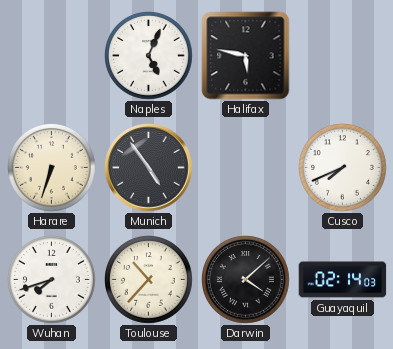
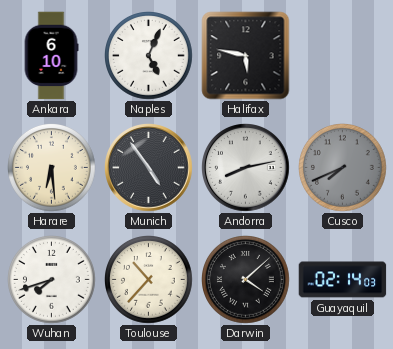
Ankara: none -> 6:10 (51, 56)
Harare: 6:33 -> 6:29 (52, 168)
Andorra: none -> 8:13 (246, 168)
Cusco dial: white -> grey (343, 168)
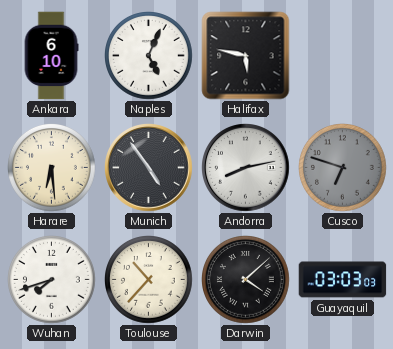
Cusco: 7:41 -> 6:48 (343, 168)
Guayaquil: 02:14 -> 03:03 (343, 280)
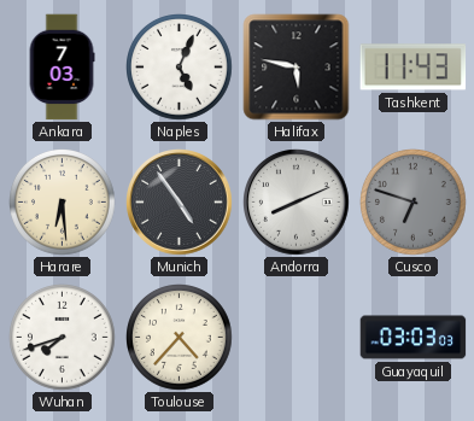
Ankara: 6:10 -> 7:03 (62, 68)
Tashkent: none -> 11:43 (414, 68)
Andorra: 8:13 -> 8:11 (297, 203)
Toulouse: 10:37 -> 4:37 (180, 338)
Darwin: 4:08 -> none (246, 280)
